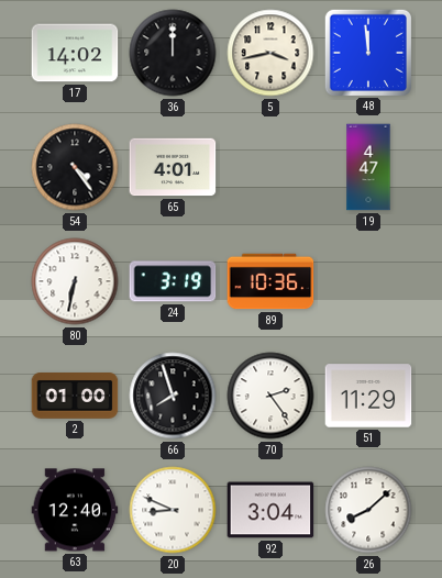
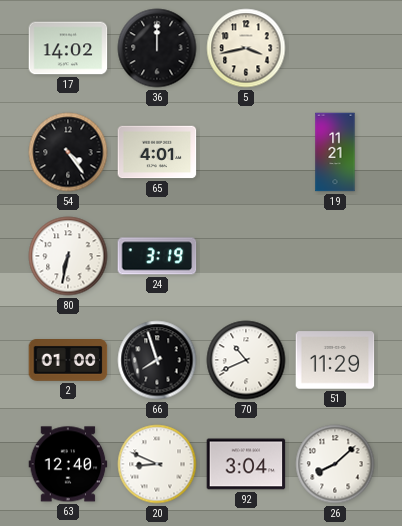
48: 11:59 -> none (367, 52)
19: 4:47 -> 11:21 (335, 152)
89: 10:36 -> none (270, 281)
70: 2:24 -> 10:41 (246, 360)
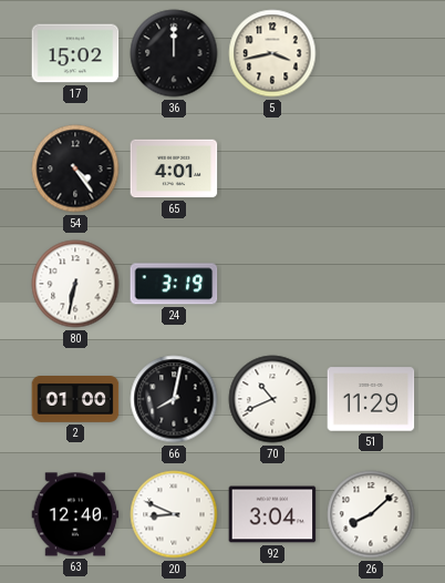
17: 14:02 -> 15:02 (75, 53)
19: 11:21 -> none (335, 152)
66: 7:57 -> 8:02 (174, 399)
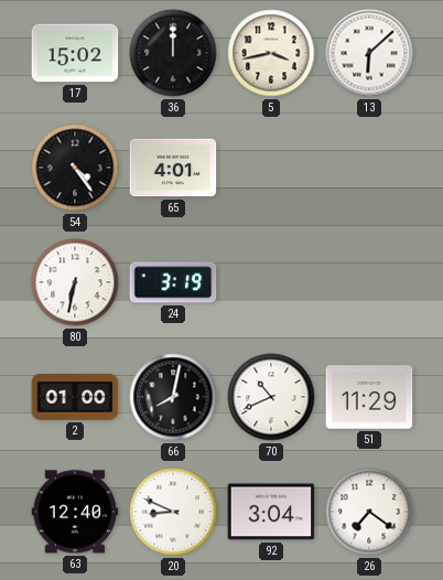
13: none -> 6:08 (369, 53)
26: 8:08 -> 7:21 (369, 512)
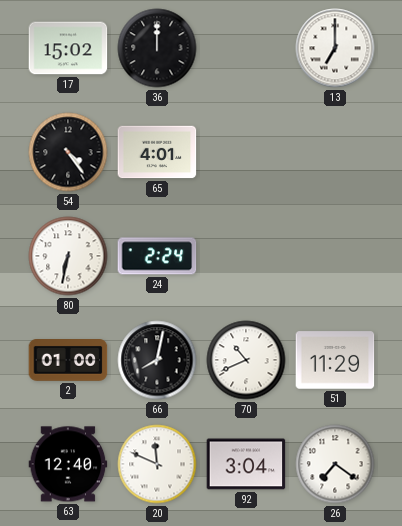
5: 3:43 -> none (271, 53)
13: 6:08 -> 7:00 (335, 48)
24: 3:19 -> 2:24 (157, 256)
20: 8:49 -> 11:49 (157, 464)
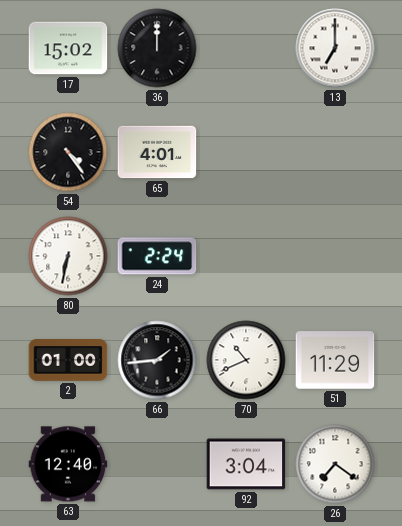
66: 8:02 -> 1:44 (157, 360)
20: 11:49 -> none (157, 464)
